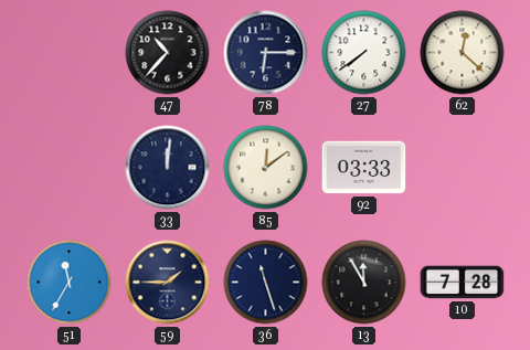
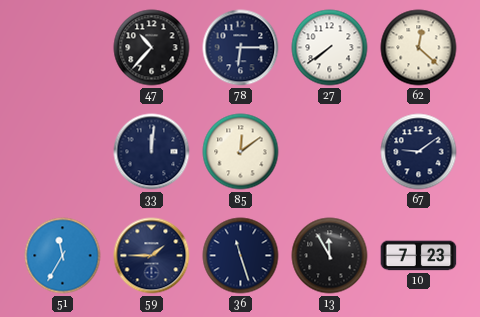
92: 03:33 -> none (364, 168)
67: none -> 9:09 (419, 152)
10: 7:28 -> 7:23 (419, 256)
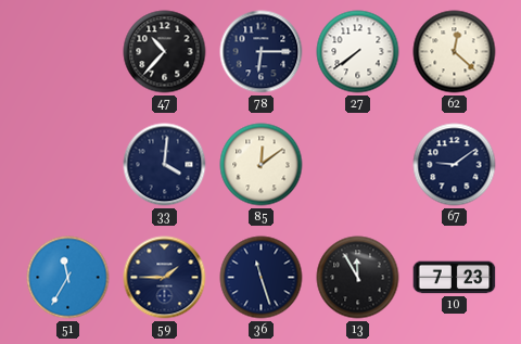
33: 12:01 -> 4:01 (165, 165)
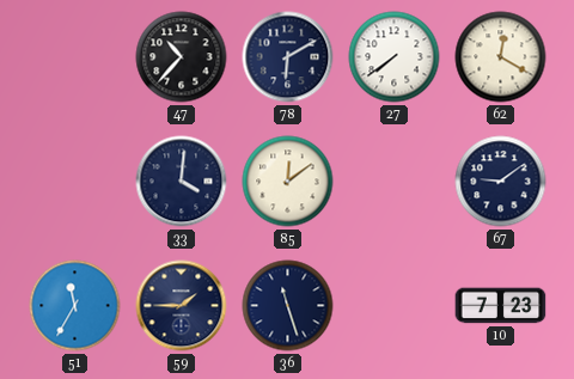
78: 6:15 -> 6:10 (288, 57)
62: 12:22 -> 12:20 (501, 57)
13: 11:55 -> none (358, 278)
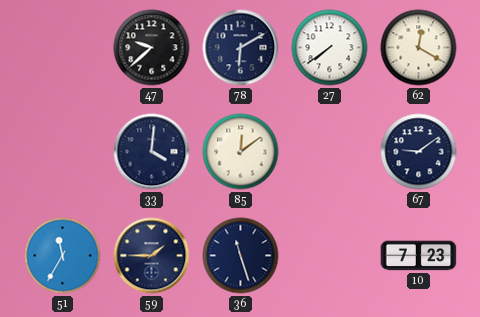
47: 10:37 -> 9:38 (152, 48)
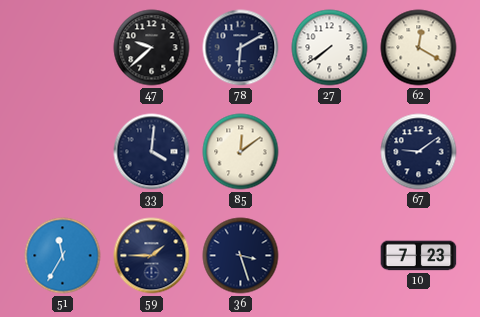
36: 11:27 -> 3:27 (241, 256)
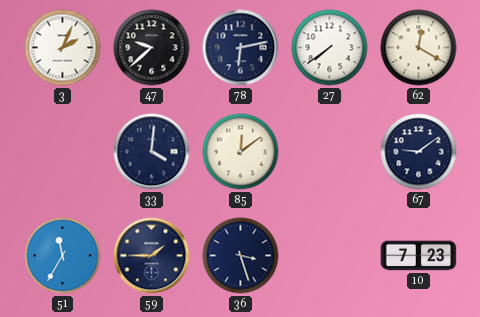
3: none -> 2:04 (63, 48)
78: 6:10 -> 6:13 (241, 48)
